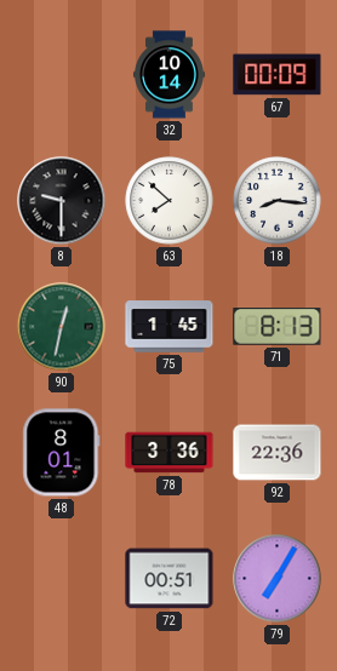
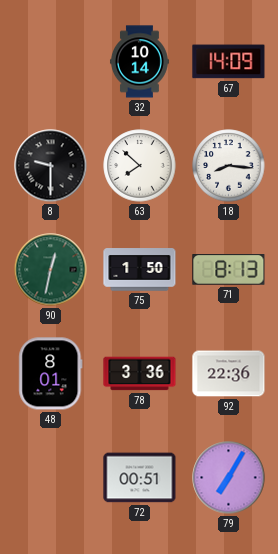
67: 00:09 -> 14:09 (229, 62)
75: 1:45 -> 1:50 (140, 270)
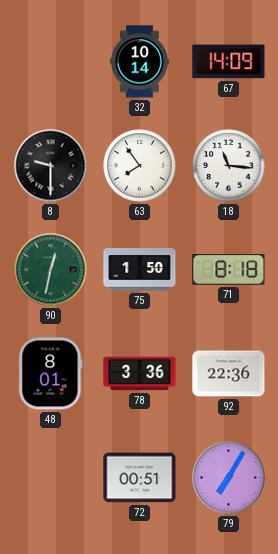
63: 7:52 -> 7:54 (140, 166)
18: 8:16 -> 11:16 (229, 166)
71: 8:13 -> 8:18 (229, 270)
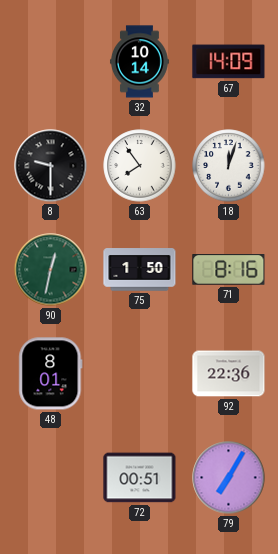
18: 11:16 -> 12:03 (229, 166)
71: 8:18 -> 8:16 (229, 270)
78: 3:36 -> none (140, 374)
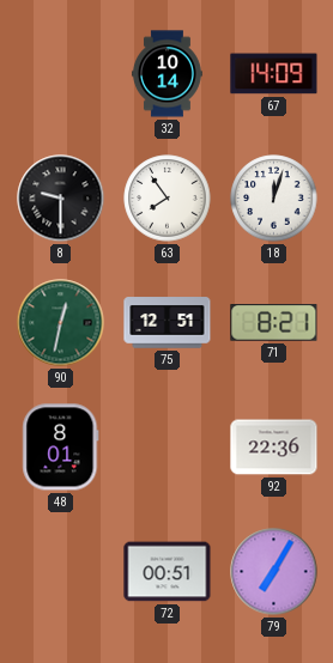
75: 1:50 -> 12:51 (168, 323)
71: 8:16 -> 8:21 (274, 323)
